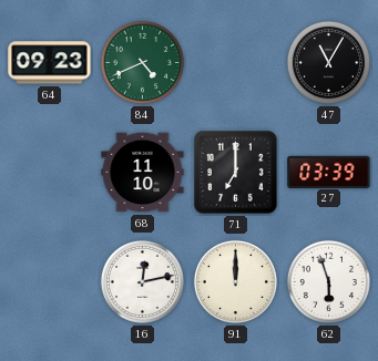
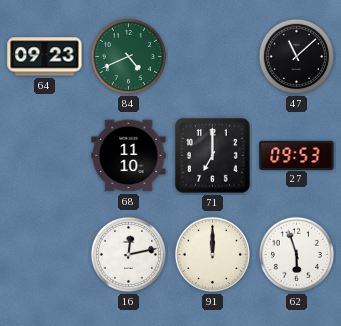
47: 11:05 -> 11:08 (296, 56)
27: 03:39 -> 09:53 (297, 155)
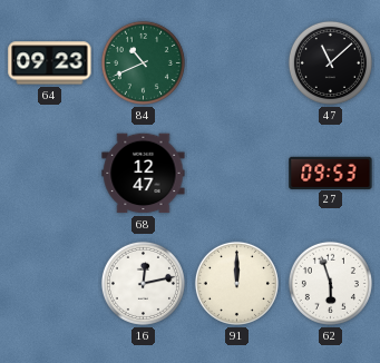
84: 4:41 -> 10:41 (143, 62)
68: 11:10 -> 12:47 (144, 174)
71: 7:00 -> none (213, 156)
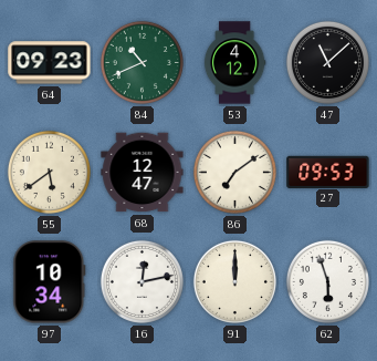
53: none -> 4:12 (234, 63)
55: none -> 5:39 (49, 172)
86: none -> 7:09 (234, 172)
97: none -> 10:34 (50, 282)
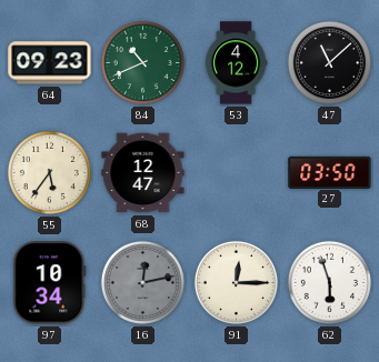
55: 5:39 -> 5:36 (49, 172)
86: 7:09 -> none (234, 172)
27: 09:53 -> 03:50 (330, 172)
16 dial: white -> grey (142, 282)
91: 12:00 -> 12:15 (236, 282)
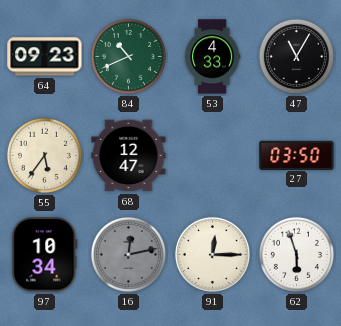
53: 4:12 -> 4:33 (212, 57)
47: 11:08 -> 11:05 (296, 56)
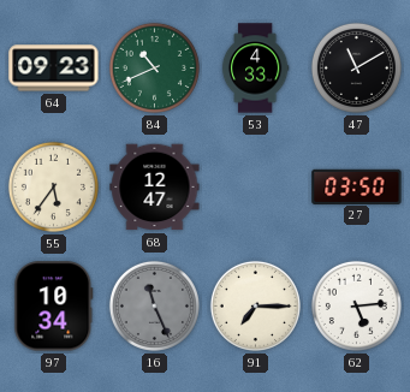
47: 11:05 -> 11:10 (356, 67)
16: 12:13 -> 11:26 (154, 305)
91: 12:15 -> 7:15 (255, 305)
62: 5:57 -> 5:14 (356, 305)
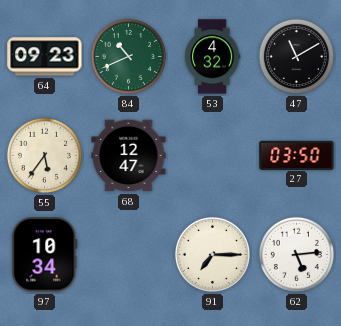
53: 4:33 -> 4:32 (212, 57)
16: 11:26 -> none (154, 305)
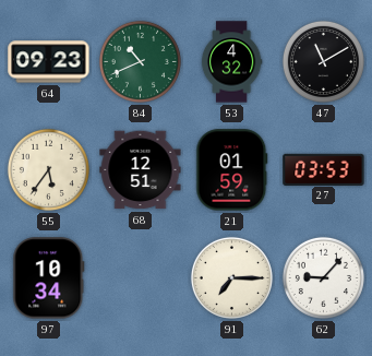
68: 12:47 -> 12:51 (141, 170)
21: none -> 01:59 (232, 170)
27: 03:50 -> 03:53 (324, 169)
62: 5:14 -> 9:07 (323, 277)
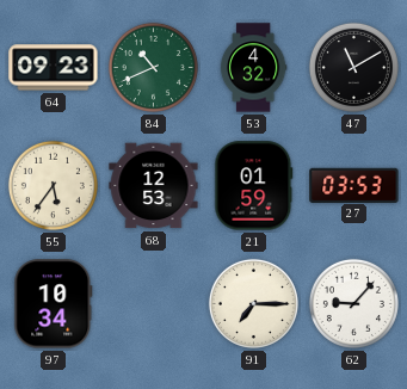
68: 12:51 -> 12:53 (154, 186)
